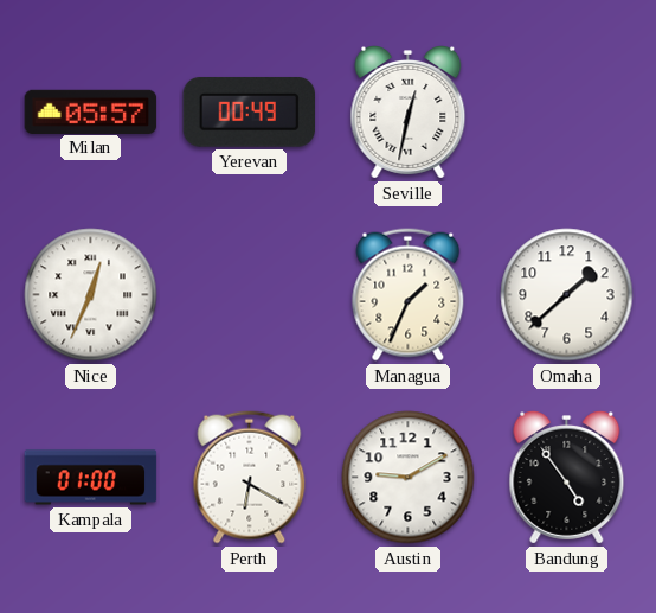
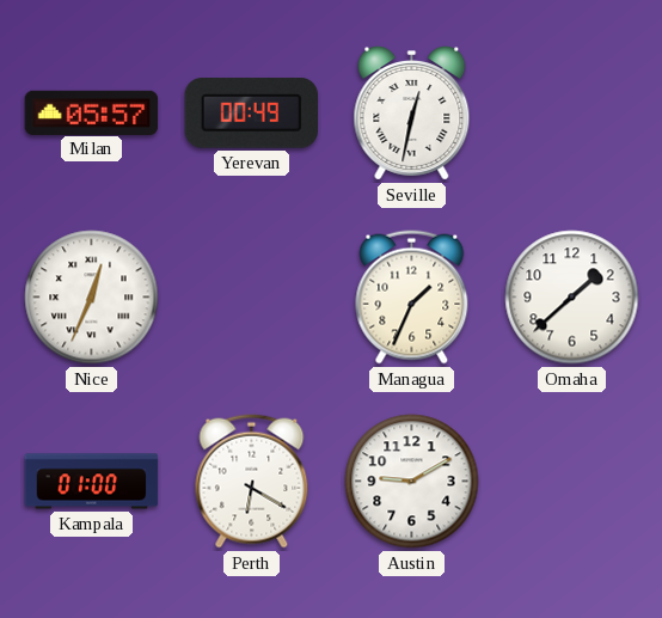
Bandung: 4:54 -> none (567, 478)
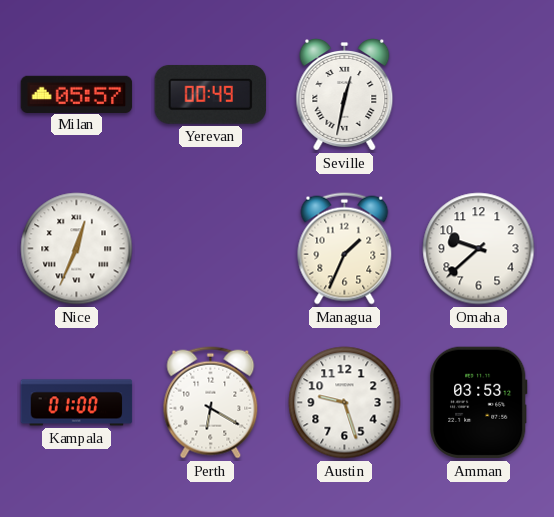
Omaha: 1:38 -> 9:38 (479, 249)
Austin: 9:10 -> 9:27 (345, 403)
Amman: none -> 03:53 (479, 403)
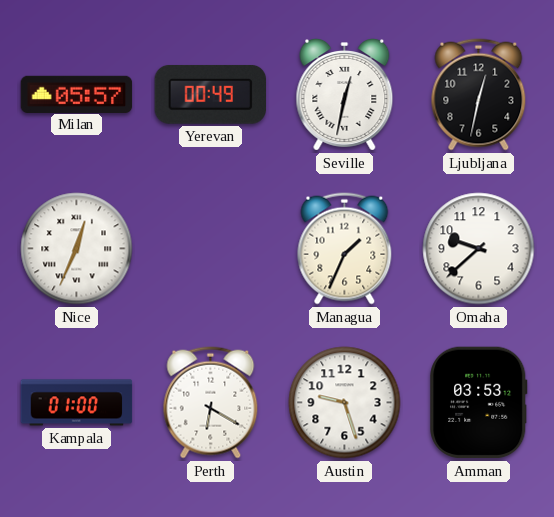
Ljubljana: none -> 12:32 (479, 95)
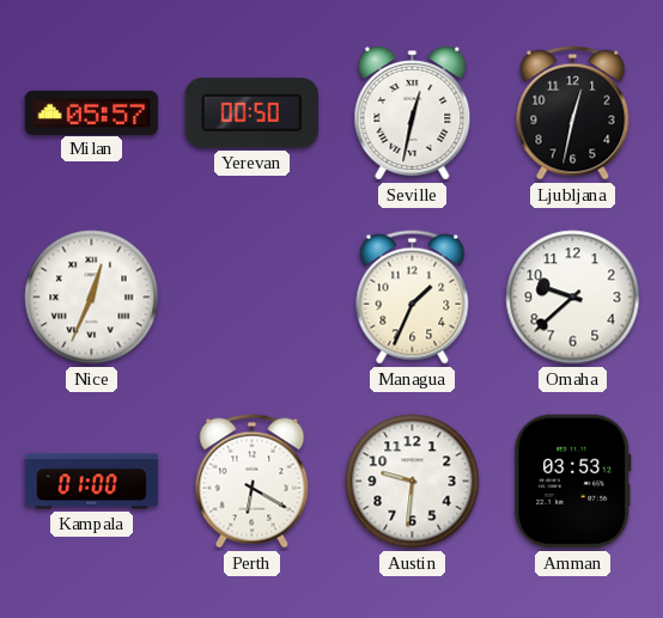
Yerevan: 00:49 -> 00:50 (251, 112)
Austin: 9:27 -> 9:31 (413, 482)
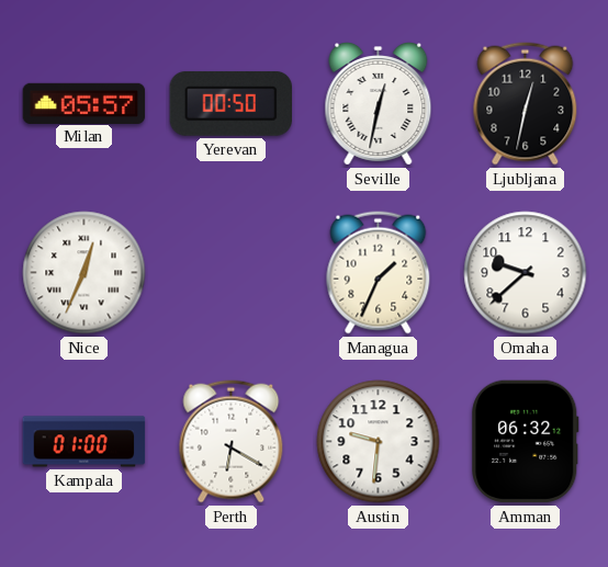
Amman: 03:53 -> 06:32 (526, 442)
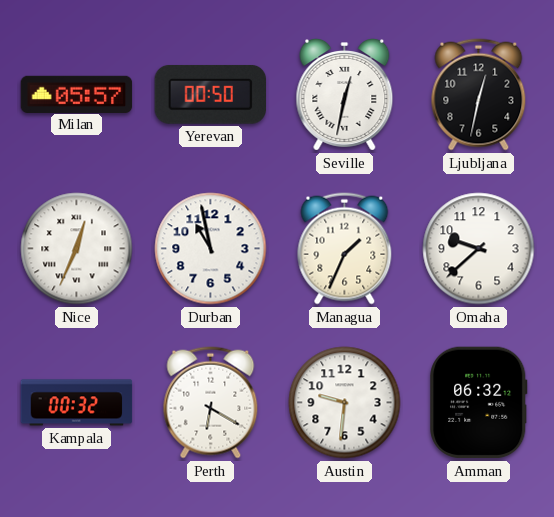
Durban: none -> 10:58 (211, 249)
Kampala: 01:00 -> 00:32 (77, 403)
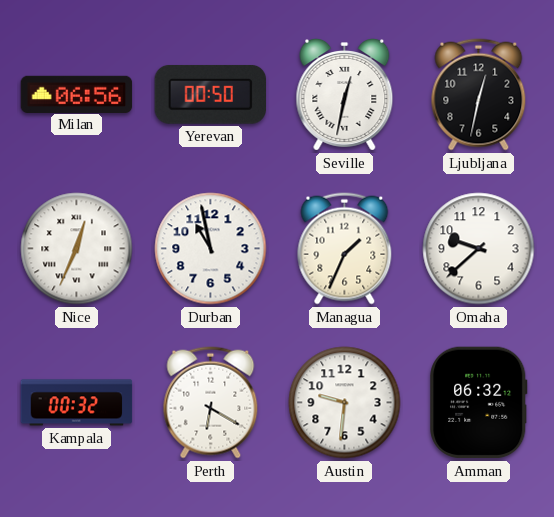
Milan: 05:57 -> 06:56 (77, 94)
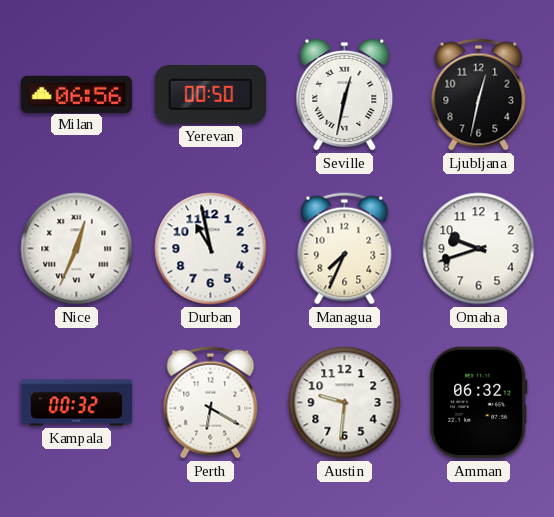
Managua: 1:34 -> 7:34 (345, 249)
Omaha: 9:38 -> 9:42 (479, 249)
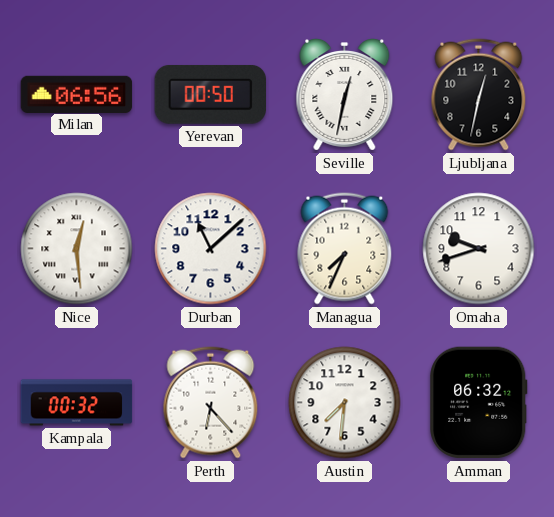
Nice: 12:34 -> 12:29 (77, 249)
Durban: 10:58 -> 11:08 (211, 249)
Perth: 6:20 -> 6:23 (211, 403)
Austin: 9:31 -> 7:31 (345, 403)
